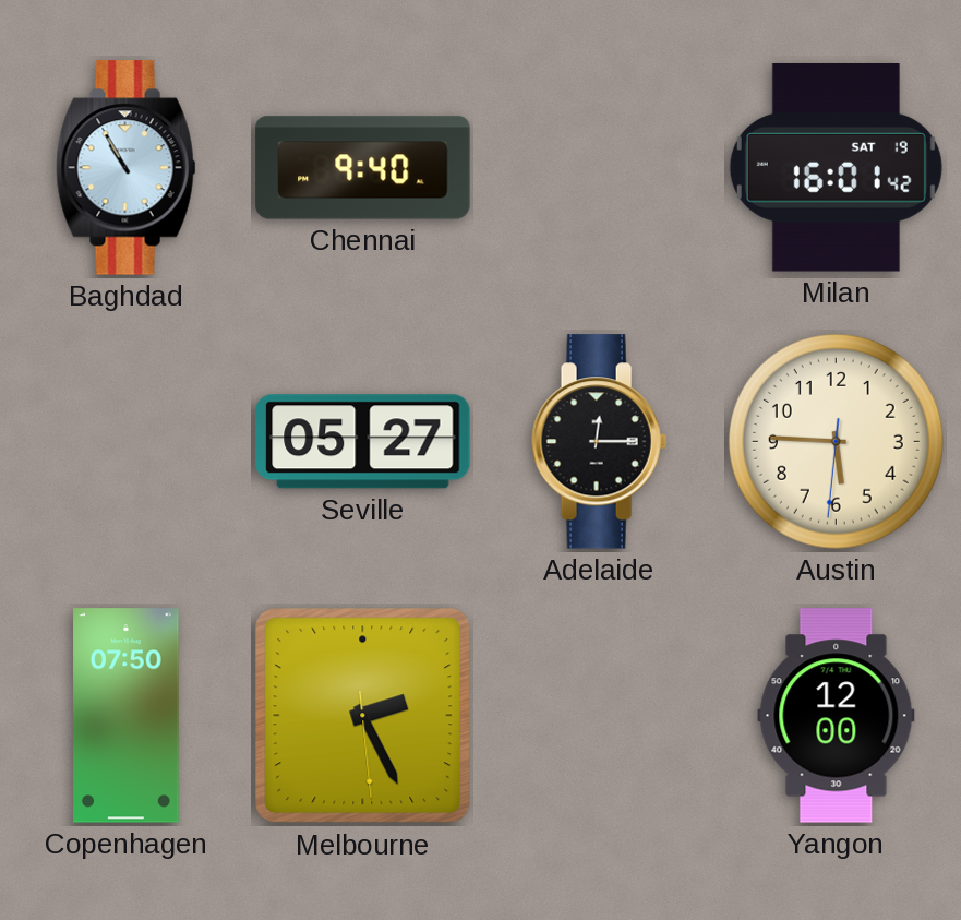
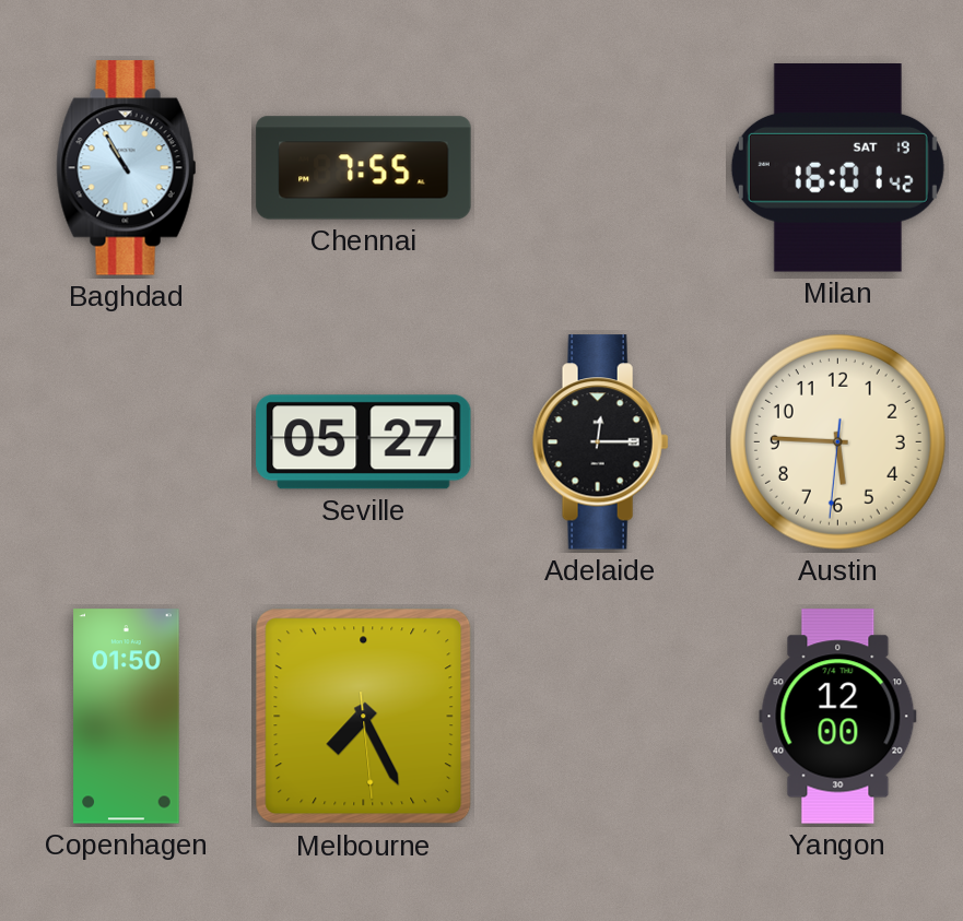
Chennai: 9:40 -> 7:55 (364, 168)
Copenhagen: 07:50 -> 01:50 (127, 717)
Melbourne: 2:25 -> 7:25 (364, 717)
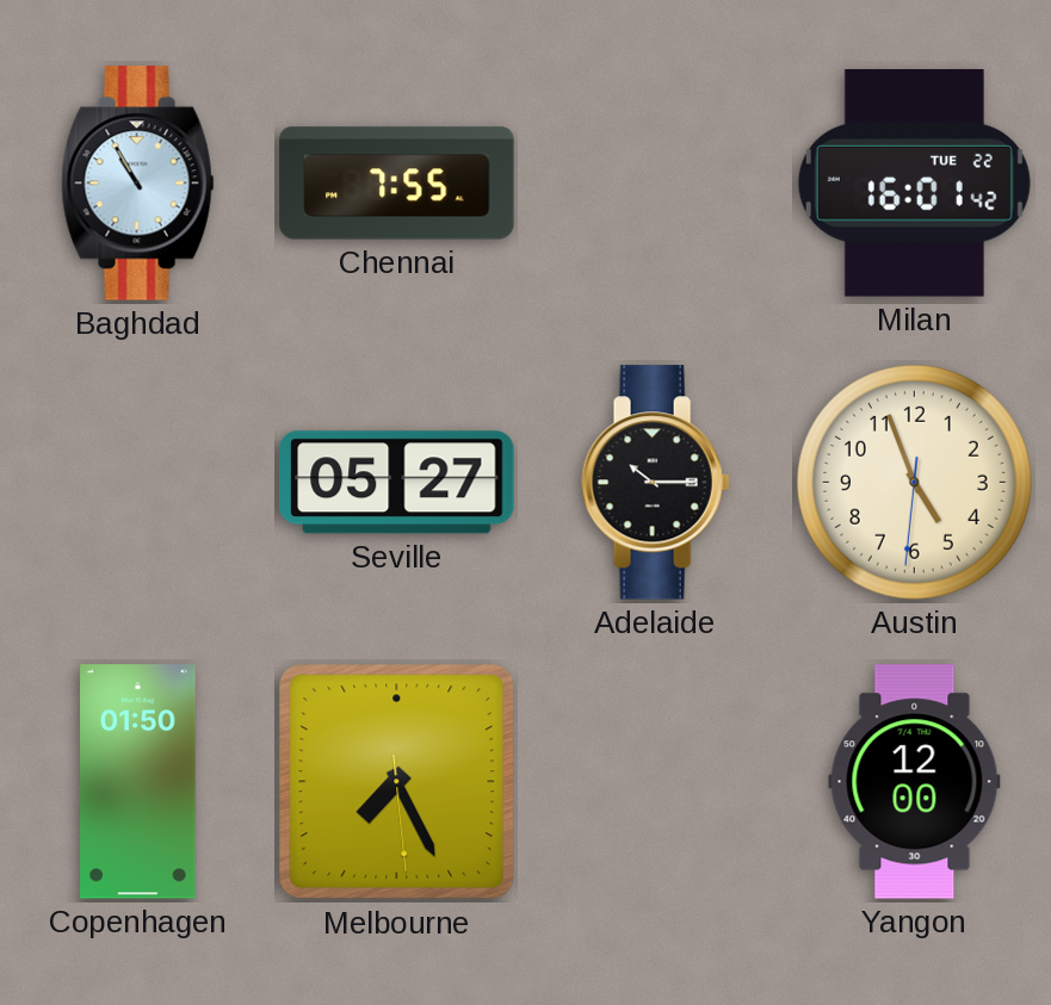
Milan date: SAT 19 -> TUE 22 (914, 184)
Adelaide: 12:15 -> 10:15 (656, 483)
Austin: 5:45 -> 4:56 (914, 482)
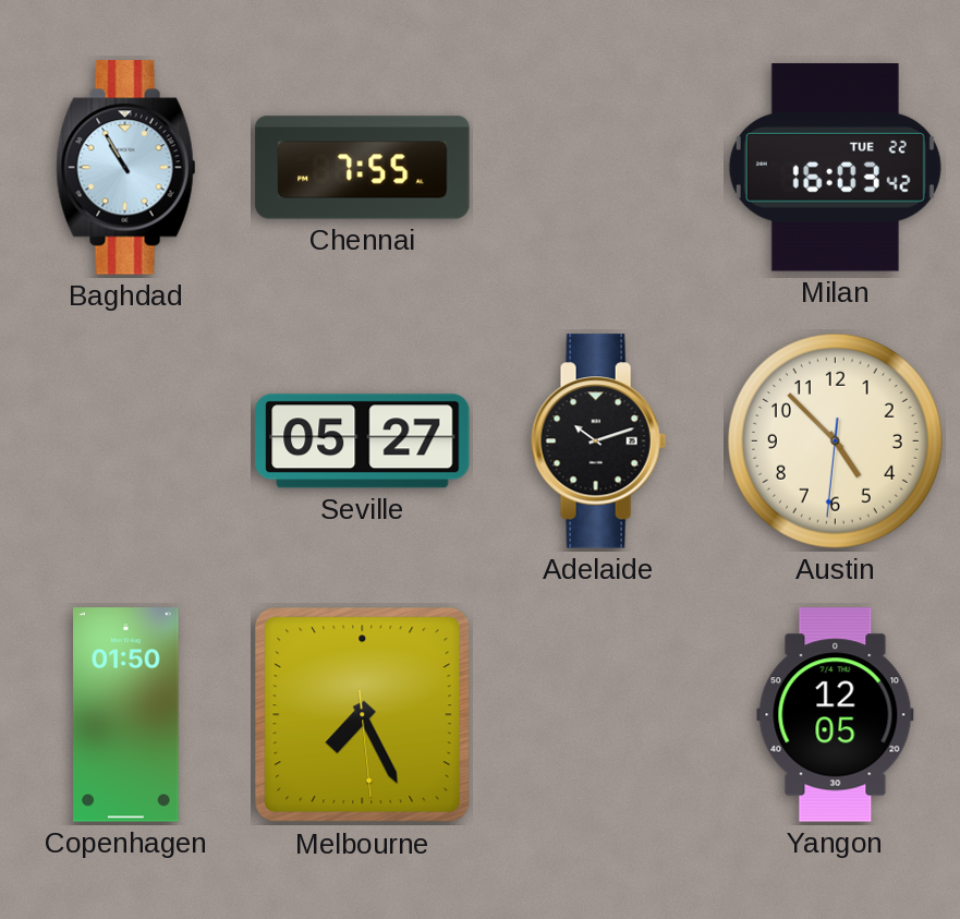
Milan: 16:01 -> 16:03 (835, 168)
Adelaide: 10:15 -> 10:12 (599, 442)
Austin: 4:56 -> 4:52 (835, 440)
Yangon: 12:00 -> 12:05 (836, 715)
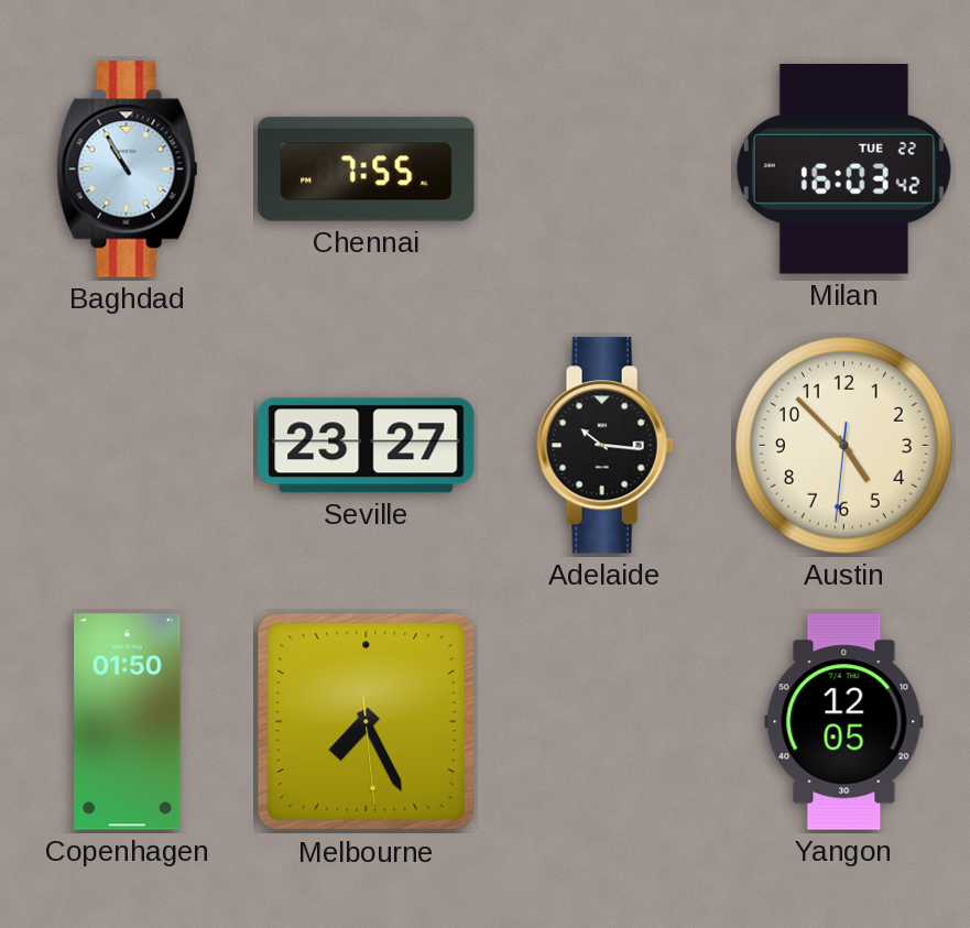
Seville: 05:27 -> 23:27 (367, 446)
Adelaide: 10:12 -> 10:16 (606, 446)
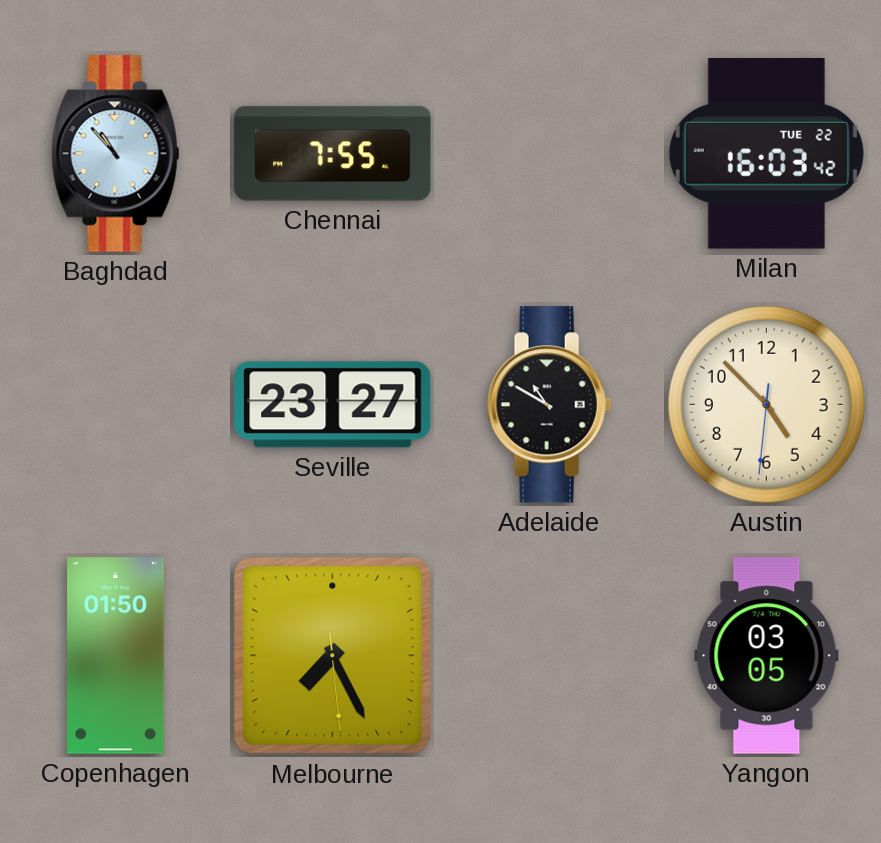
Baghdad: 10:55 -> 10:53 (116, 154)
Adelaide: 10:16 -> 10:50 (550, 405)
Yangon: 12:05 -> 03:05 (767, 656)
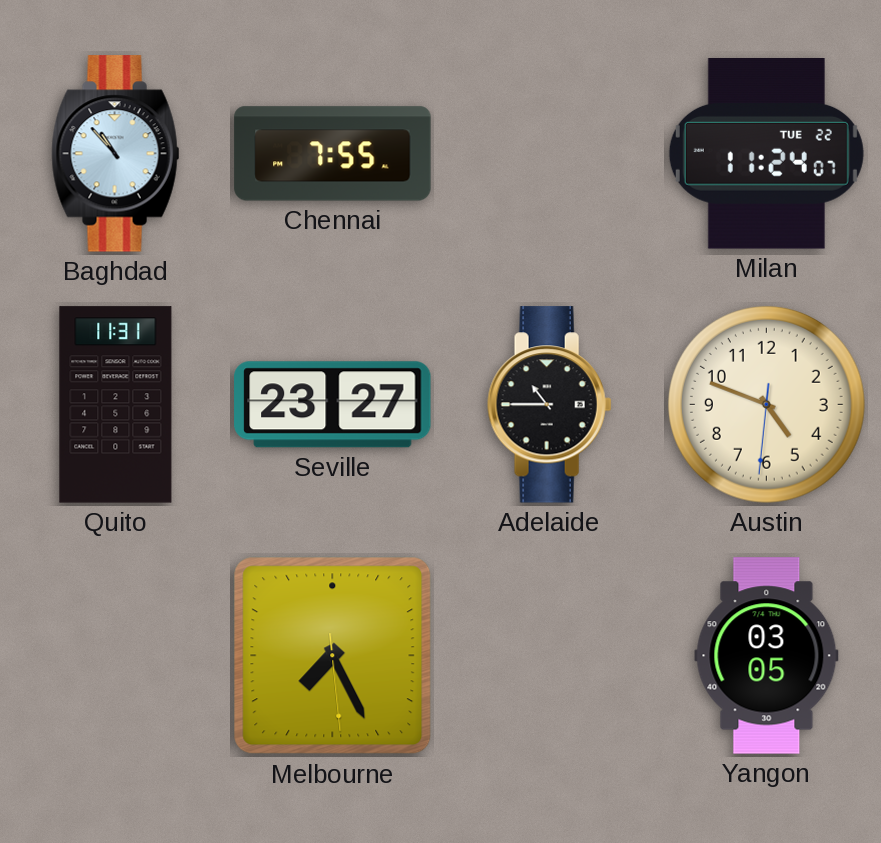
Milan: 16:03 -> 11:24 (766, 154)
Quito: none -> 11:31 (116, 405)
Adelaide: 10:50 -> 10:45 (550, 405)
Austin: 4:52 -> 4:48 (766, 404)
Copenhagen: 01:50 -> none (116, 656)
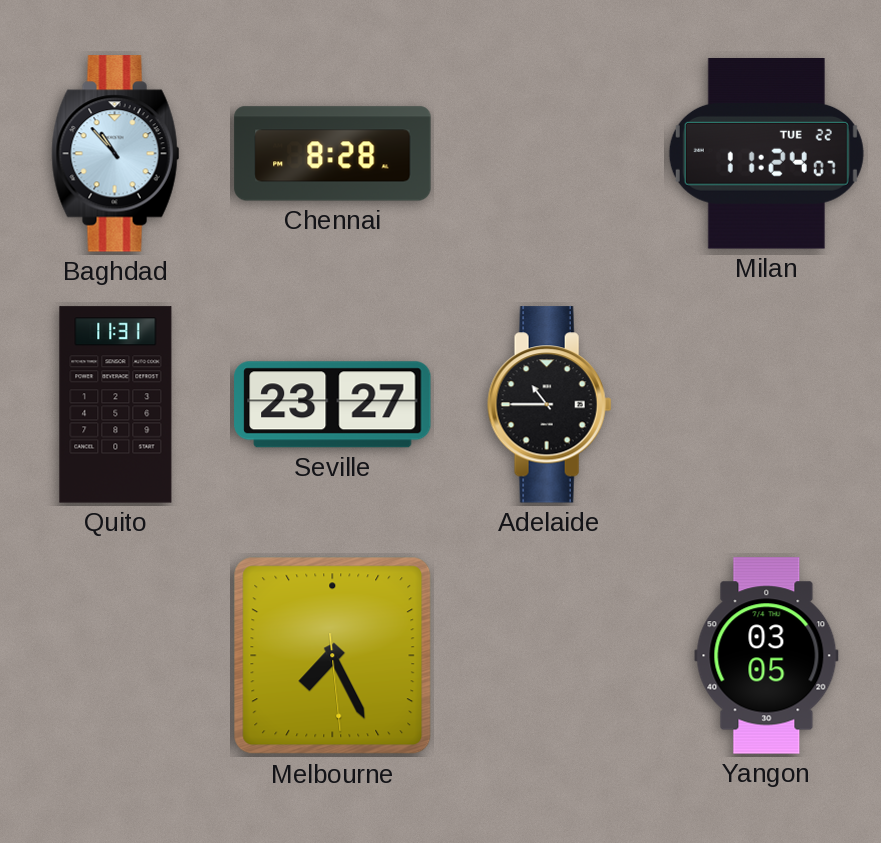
Chennai: 7:55 -> 8:28 (333, 154)
Austin: 4:48 -> none (766, 404)
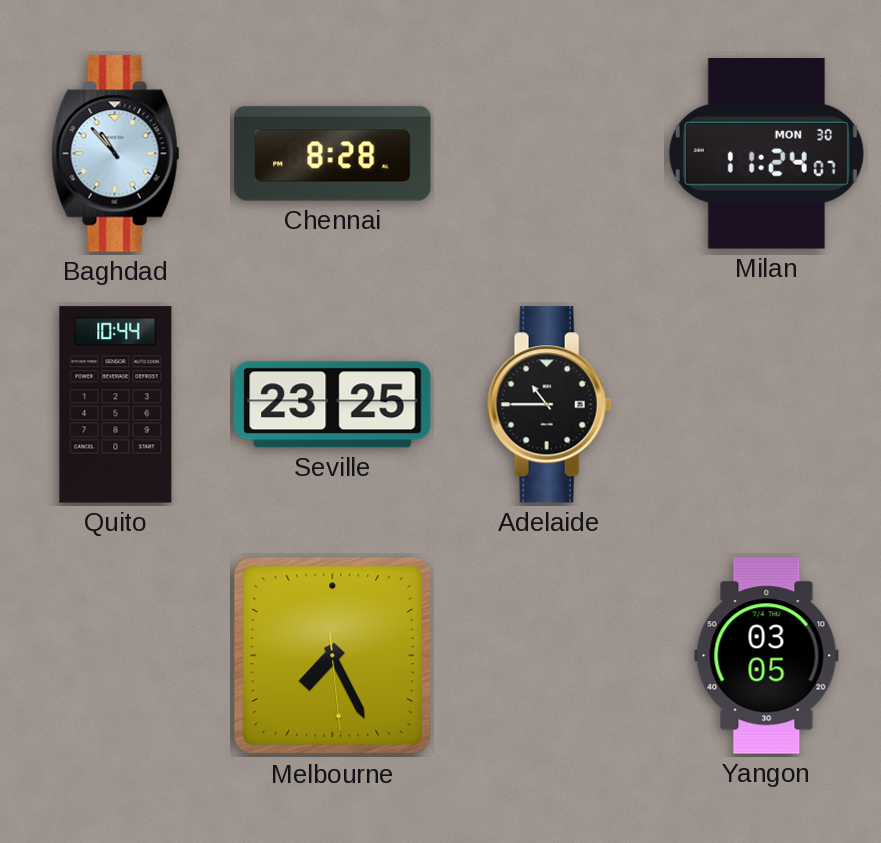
Milan date: TUE 22 -> MON 30 (766, 154)
Quito: 11:31 -> 10:44 (116, 405)
Seville: 23:27 -> 23:25 (333, 405)
